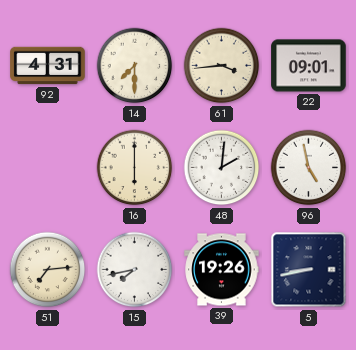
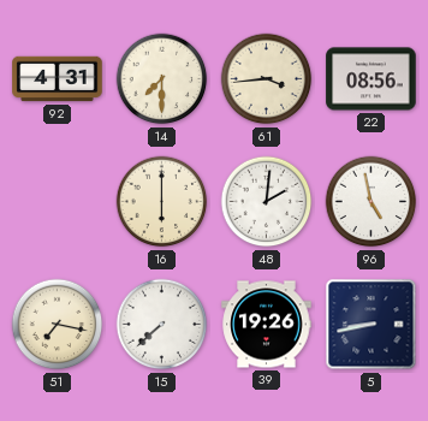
22: 09:01 -> 08:56 (371, 79)
51: 7:14 -> 7:17 (58, 325)
15: 7:43 -> 7:38 (162, 325)
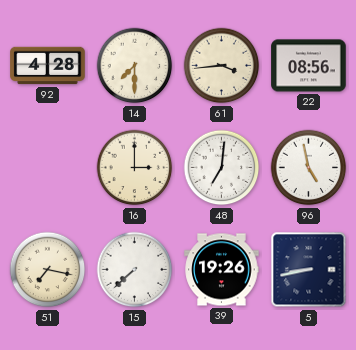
92: 4:31 -> 4:28 (48, 66)
16: 6:00 -> 3:00 (135, 168)
48: 2:01 -> 7:01 (222, 168)
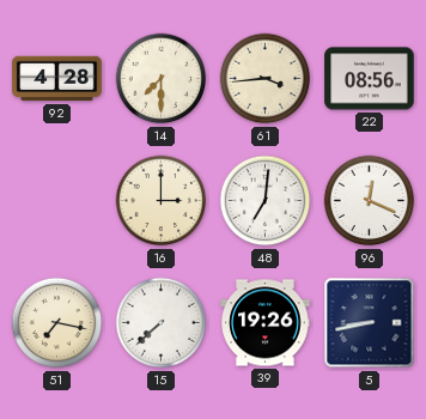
96: 4:58 -> 12:19 (370, 201)
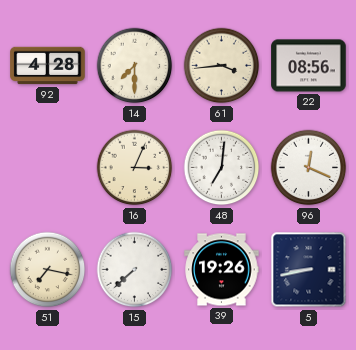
16: 3:00 -> 3:04 (135, 168)
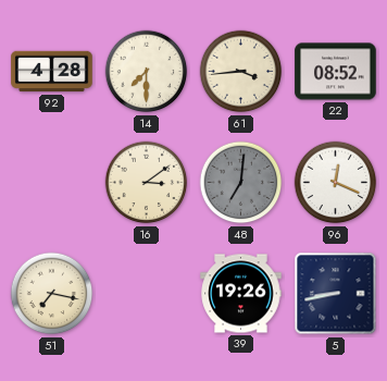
22: 08:56 -> 08:52 (336, 72)
16: 3:04 -> 3:09 (147, 183)
48 dial: white -> grey (241, 183)
15: 7:38 -> none (135, 270)
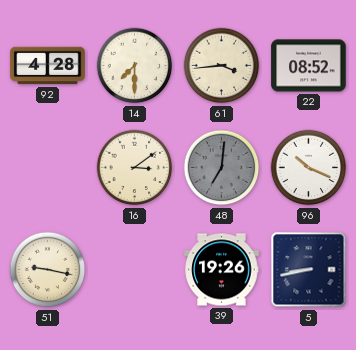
96: 12:19 -> 10:19 (309, 168)
51: 7:17 -> 9:17 (48, 270)
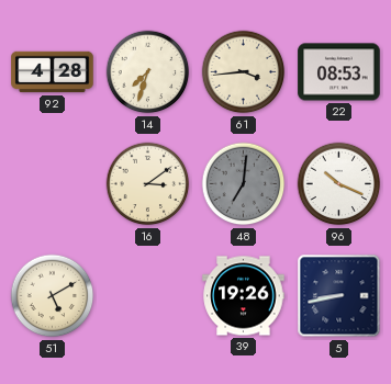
14: 7:30 -> 7:33 (148, 72)
22: 08:52 -> 08:53 (339, 72)
51: 9:17 -> 5:10 (53, 296)
